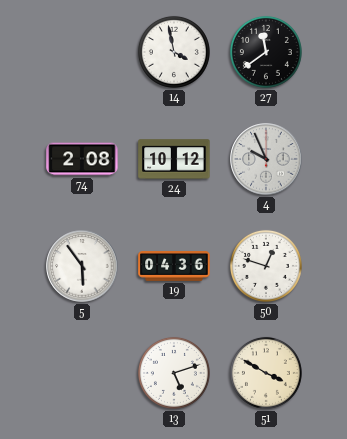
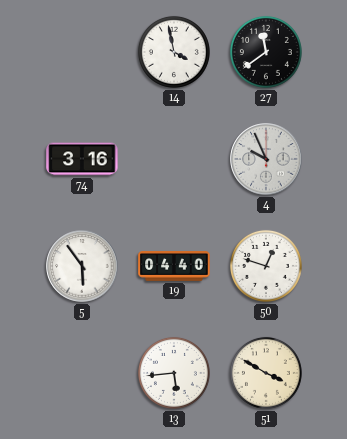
74: 2:08 -> 3:16 (82, 159)
24: 10:12 -> none (174, 159)
19: 04:36 -> 04:40 (174, 267)
13: 5:12 -> 5:44 (174, 373)
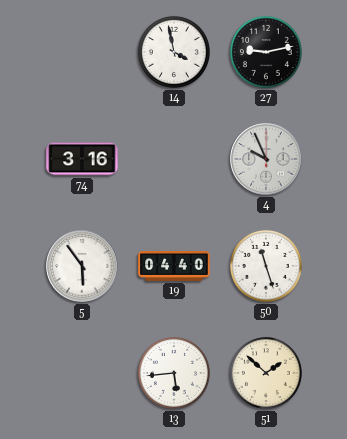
27: 11:39 -> 9:13 (266, 52)
50: 12:48 -> 11:27 (266, 266)
51: 3:50 -> 1:52 (266, 373)
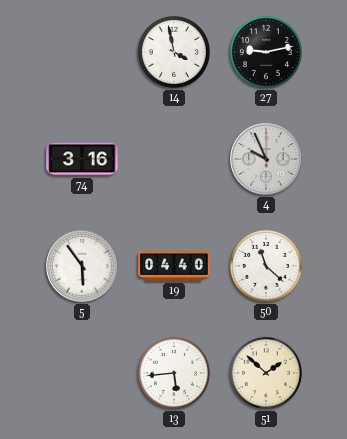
50: 11:27 -> 11:22 (266, 266)
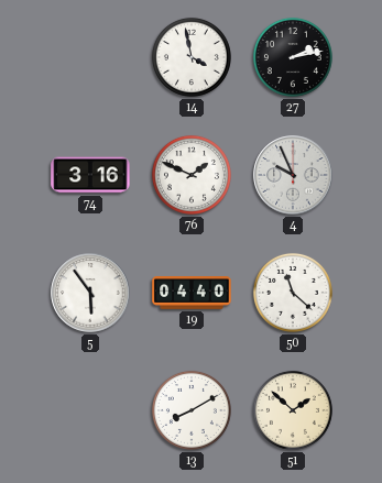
27: 9:13 -> 2:13 (293, 57)
76: none -> 1:49 (192, 175)
13: 5:44 -> 8:10 (192, 410)
